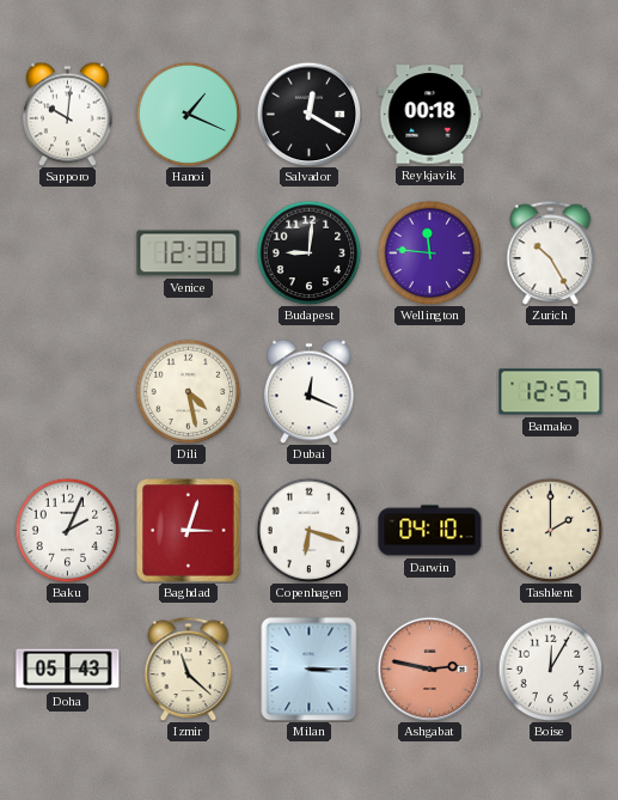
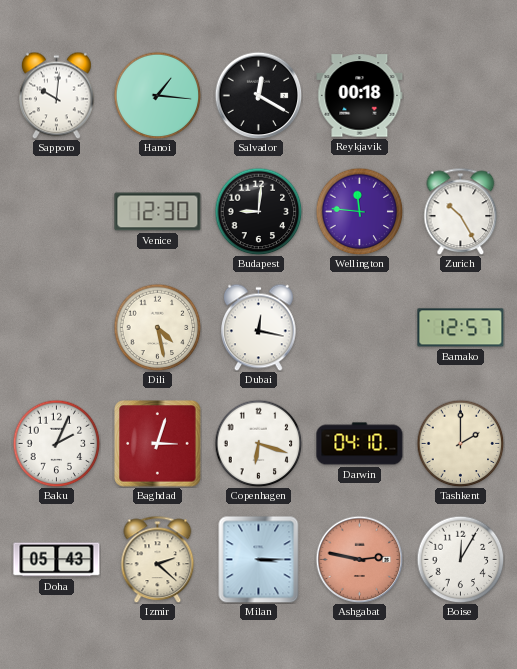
Hanoi: 1:19 -> 1:16 (157, 95)
Dubai: 12:19 -> 12:17 (259, 327)
Izmir: 11:22 -> 2:22 (158, 559)
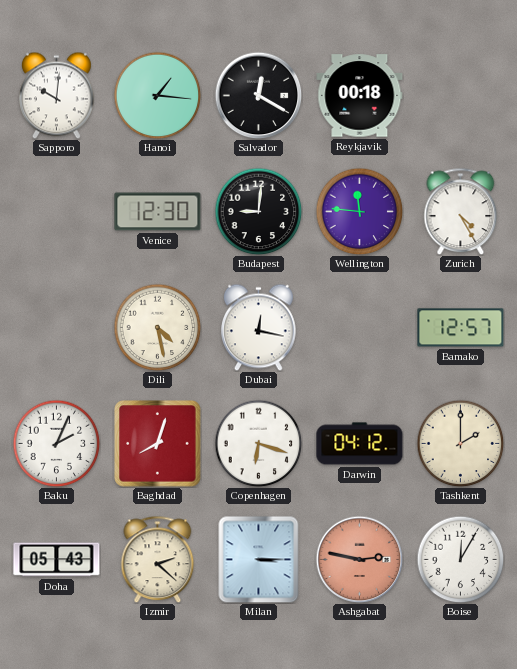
Zurich: 10:25 -> 4:25 (461, 211)
Baghdad: 3:03 -> 8:03 (158, 444)
Darwin: 04:10 -> 04:12 (360, 444)
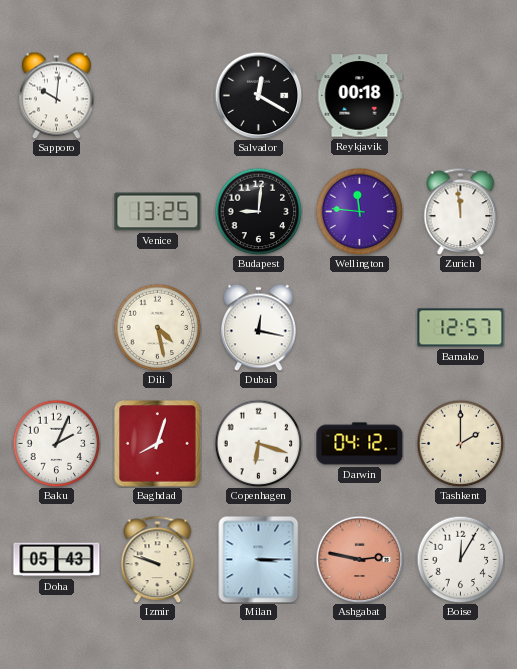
Hanoi: 1:16 -> none (157, 95)
Venice: 12:30 -> 13:25 (158, 212)
Zurich: 4:25 -> 11:59 (461, 211)
Izmir: 2:22 -> 9:48 (158, 559)
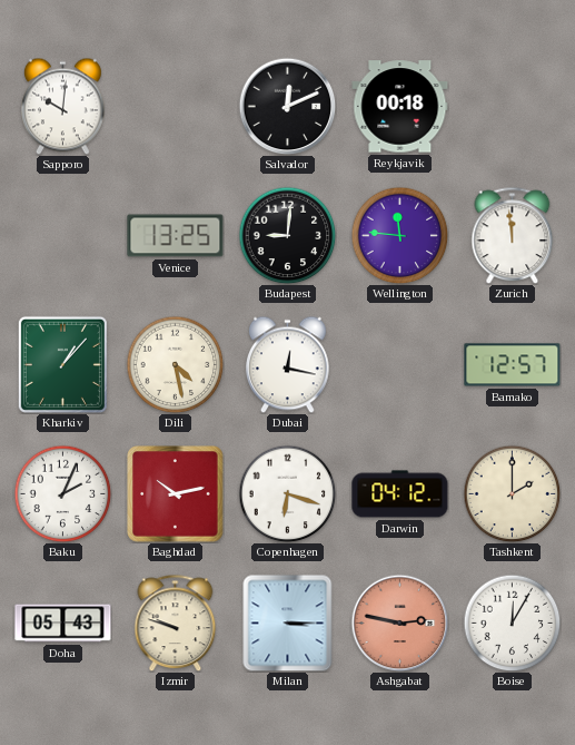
Salvador: 12:20 -> 12:11 (287, 106)
Kharkiv: none -> 1:07 (62, 364)
Baghdad: 8:03 -> 10:13 (176, 494)
